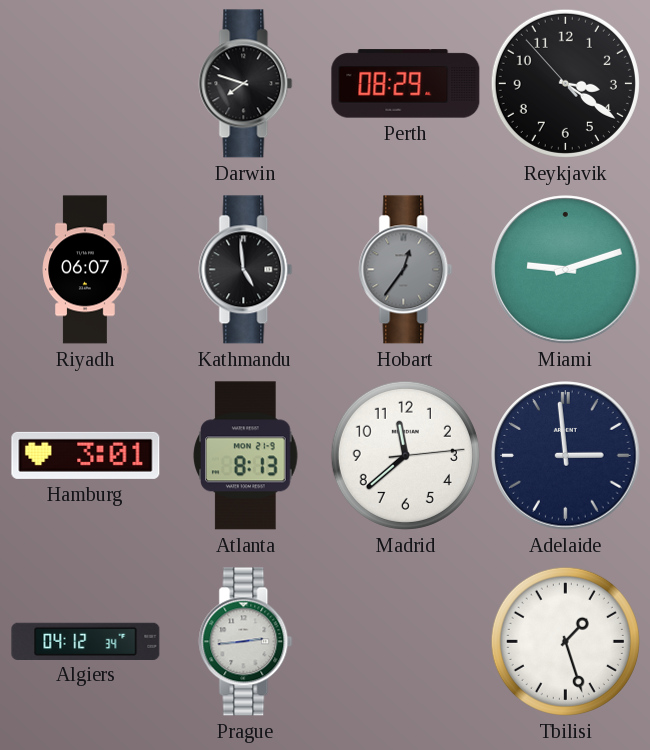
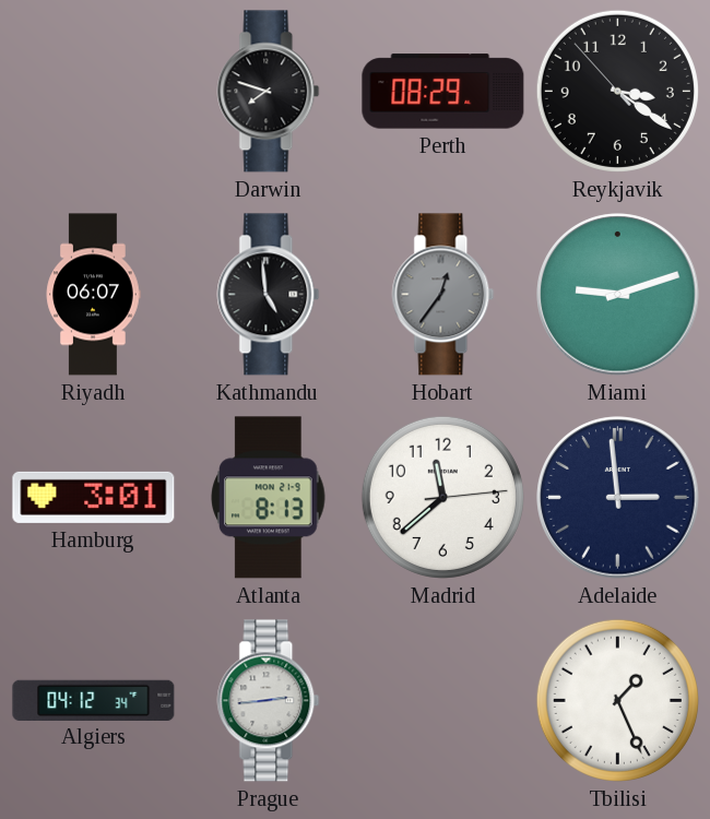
Tbilisi: 1:27 -> 1:26 (617, 700)
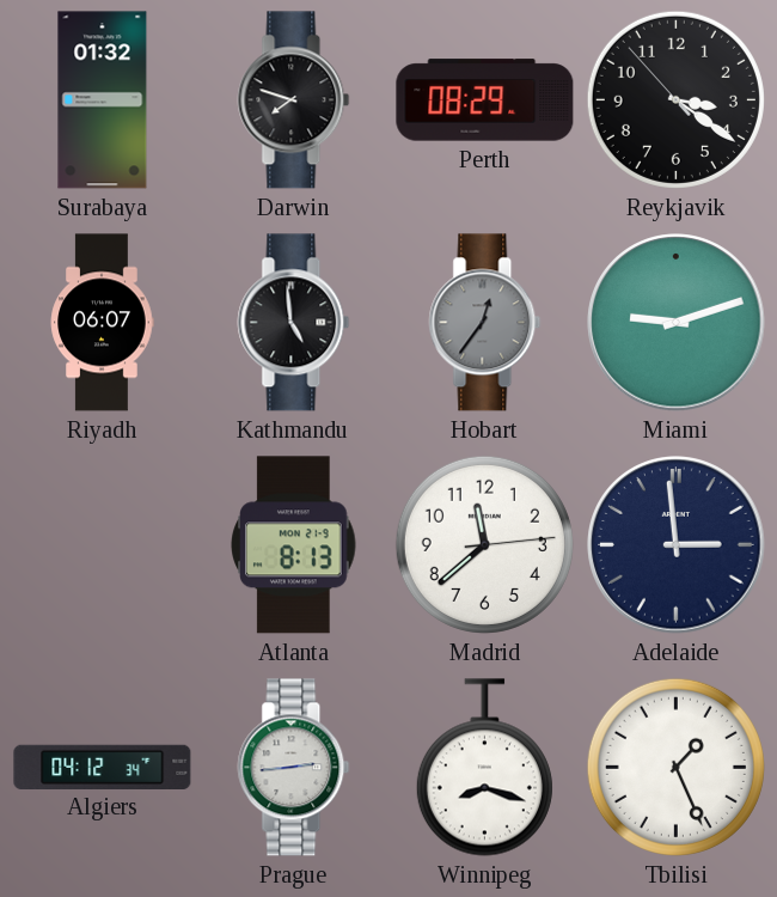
Surabaya: none -> 01:32 (103, 100)
Hamburg: 3:01 -> none (94, 497)
Winnipeg: none -> 8:18 (484, 768)
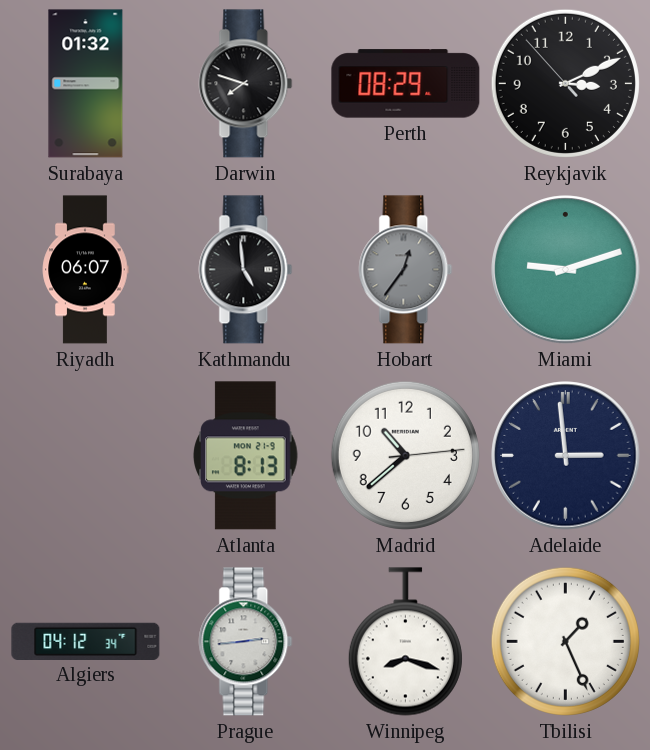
Reykjavik: 3:20 -> 3:10 (565, 83)
Madrid: 11:38 -> 10:38 (405, 455)
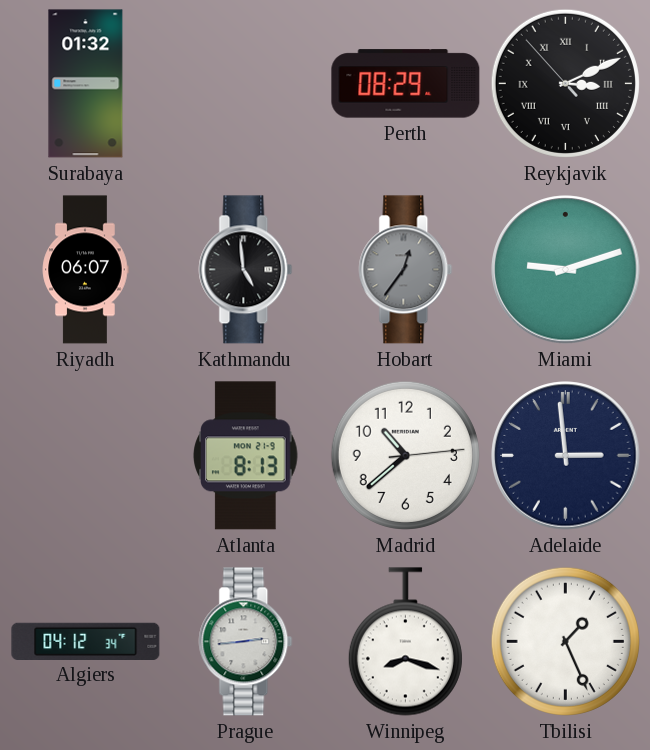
Darwin: 7:48 -> none (246, 84)
Reykjavik numerals: Arabic -> Roman (565, 83)
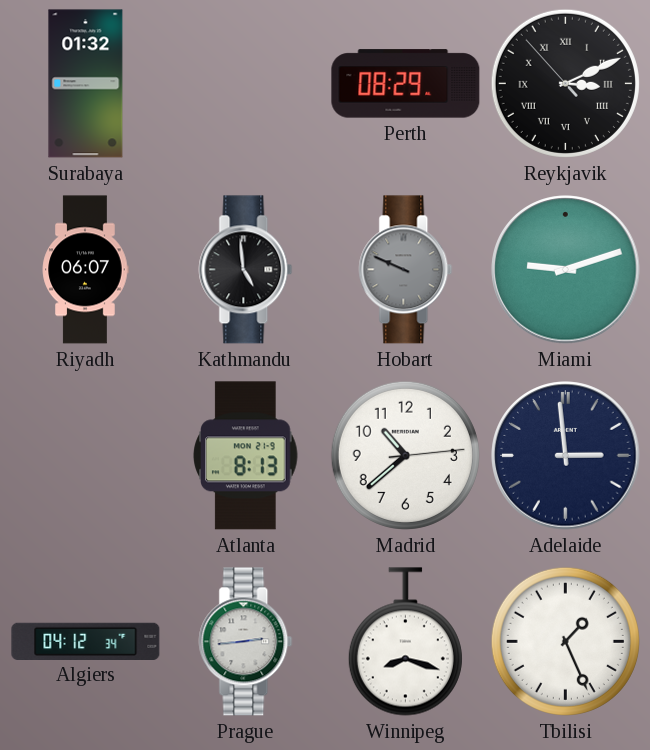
Hobart: 12:36 -> 9:49 (406, 270)
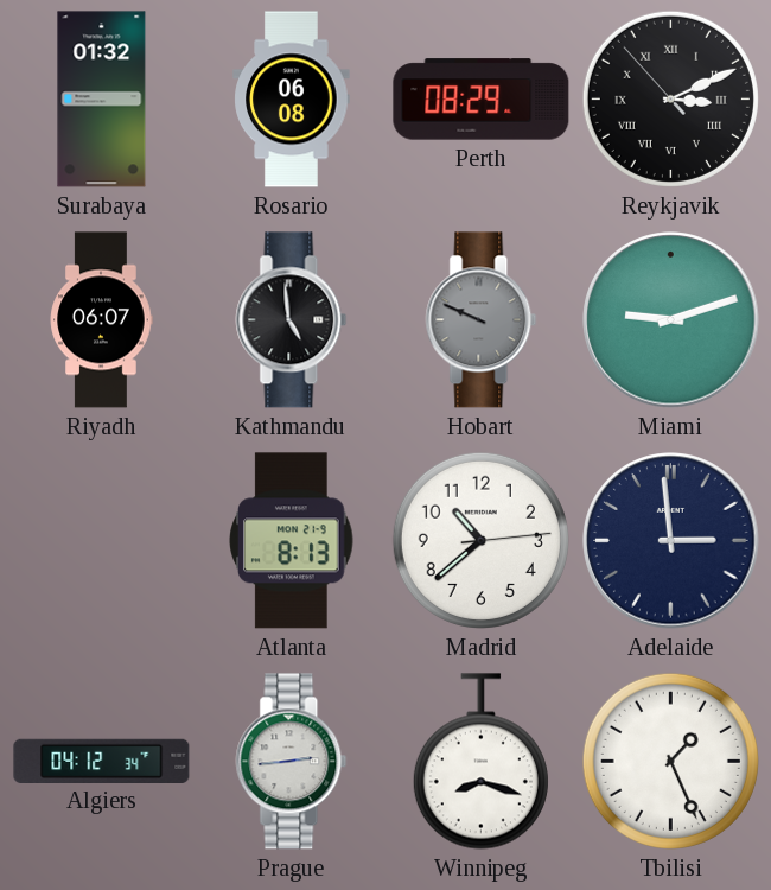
Rosario: none -> 06:08 (292, 100)
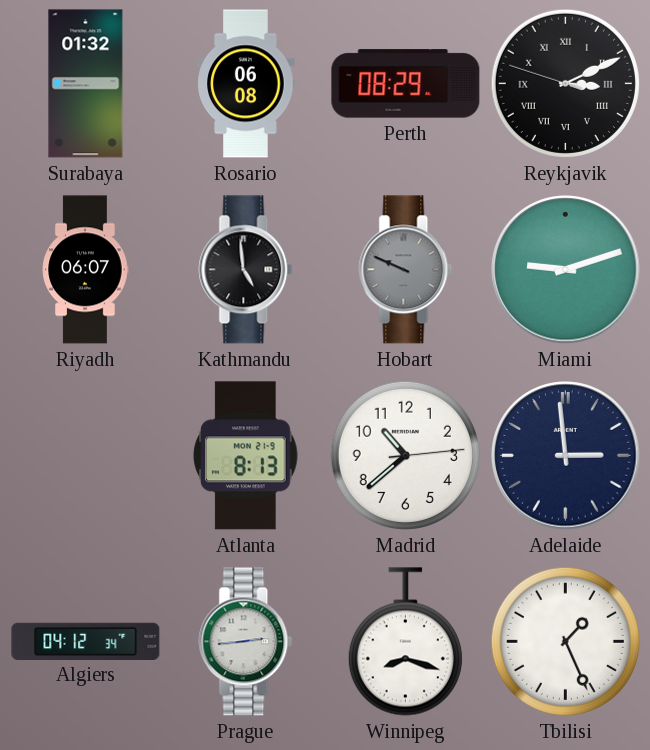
Reykjavik: 3:10:53 -> 3:10:48 (565, 83)
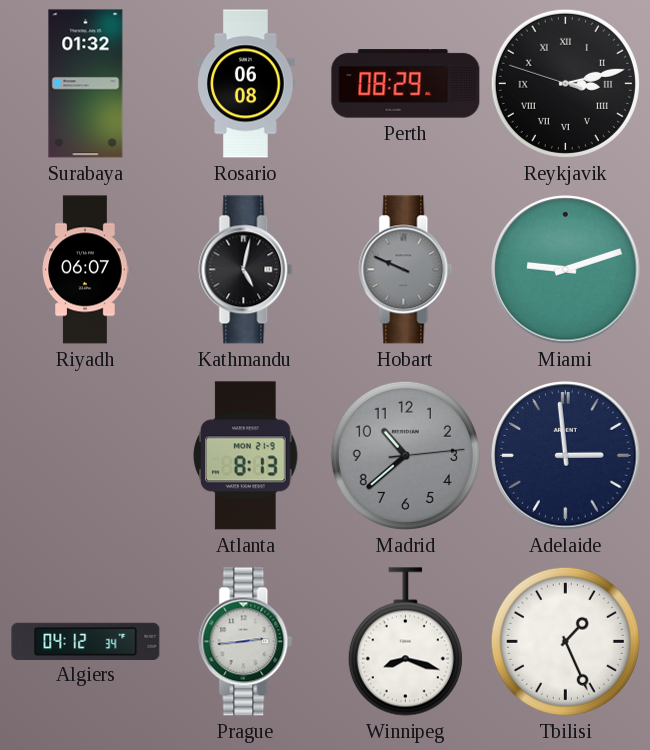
Reykjavik: 3:10 -> 3:12 (565, 83)
Kathmandu: 4:59 -> 5:02 (246, 270)
Madrid dial: white -> grey (405, 455)
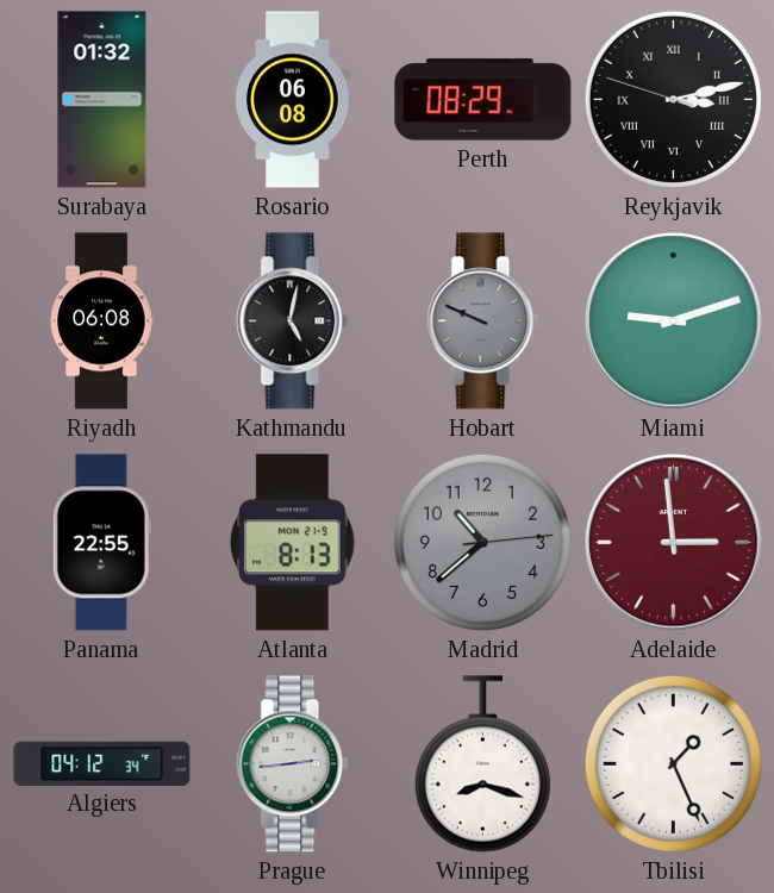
Riyadh: 06:07 -> 06:08 (101, 321)
Panama: none -> 22:55 (101, 543)
Adelaide dial: navy -> burgundy (674, 543)
